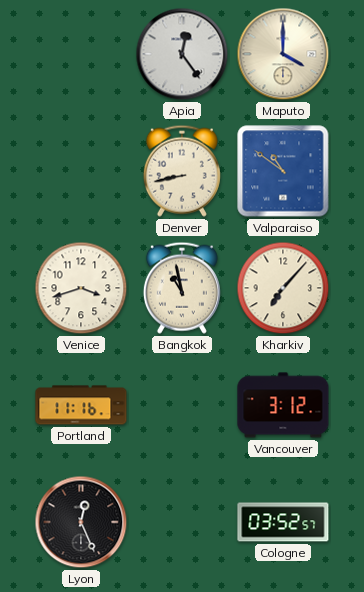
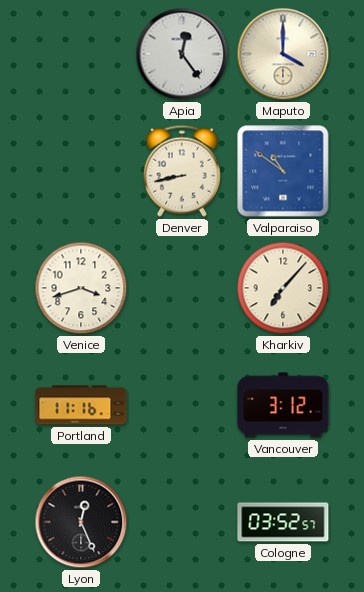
Bangkok: 10:58 -> none (182, 288)
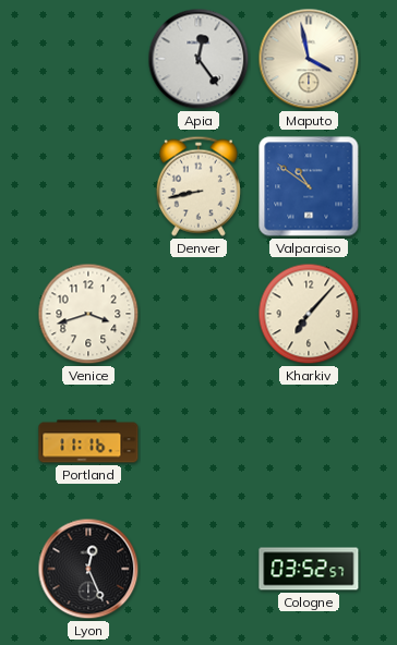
Maputo: 4:00 -> 3:58 (309, 59)
Vancouver: 3:12 -> none (283, 405)
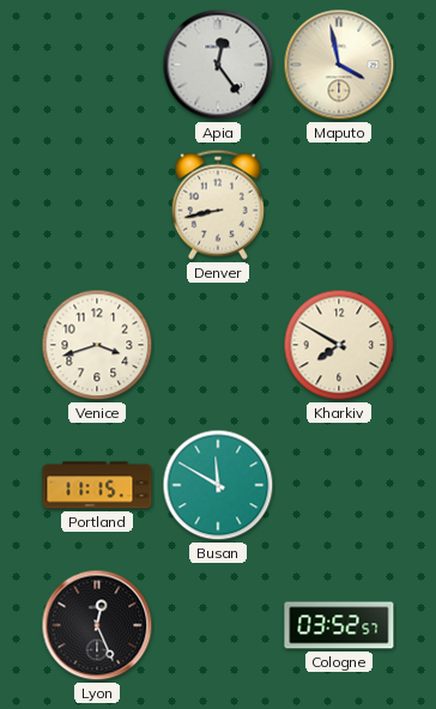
Valparaiso: 10:51 -> none (309, 186)
Kharkiv: 7:07 -> 7:50 (339, 345)
Portland: 11:16 -> 11:15 (97, 485)
Busan: none -> 11:50 (218, 485)
